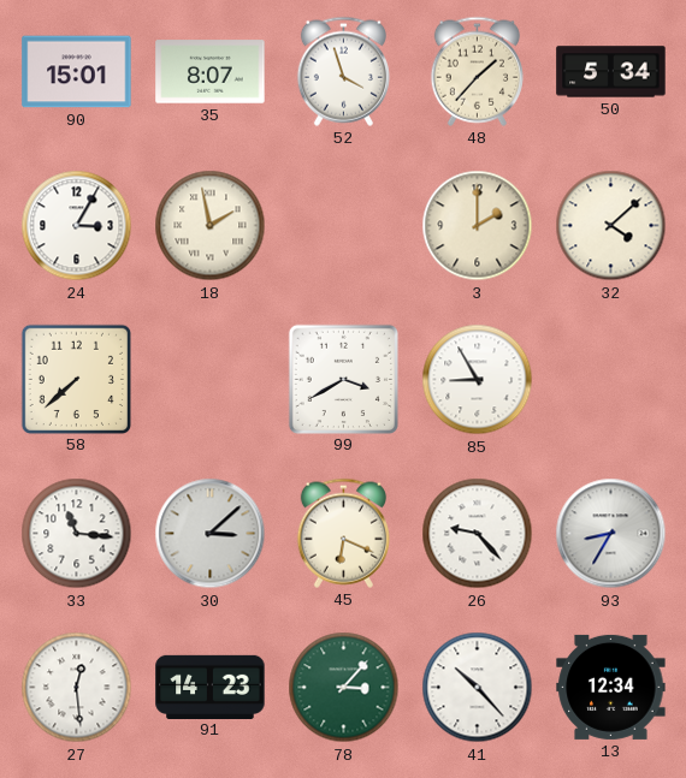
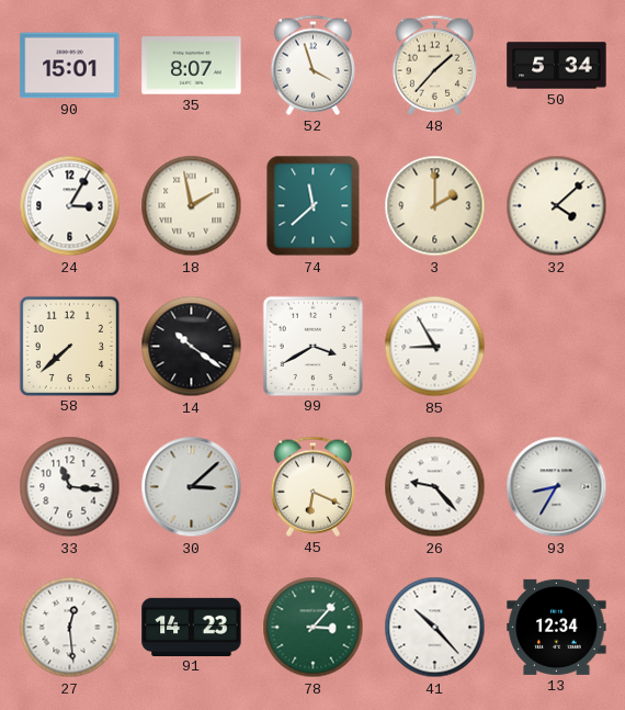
74: none -> 11:38 (314, 206)
14: none -> 10:21 (192, 347)
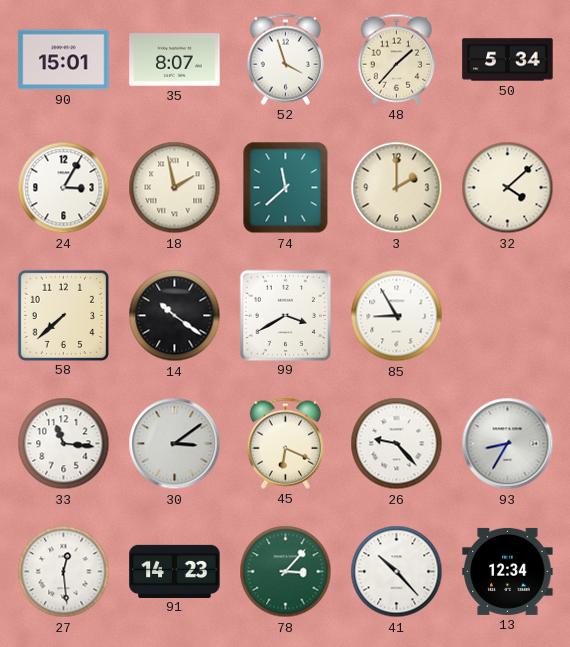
30: 3:08 -> 3:09 (175, 444)
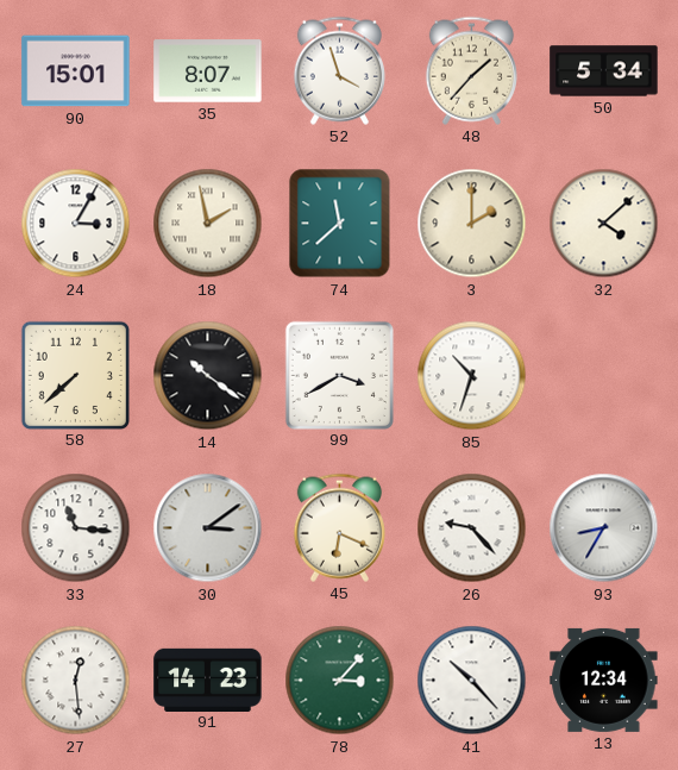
85: 8:55 -> 10:33 (472, 376)
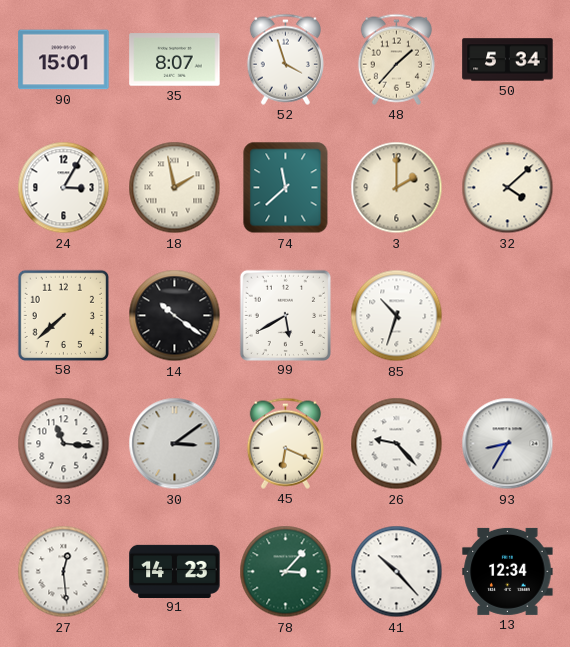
99: 3:40 -> 5:40 (285, 315)
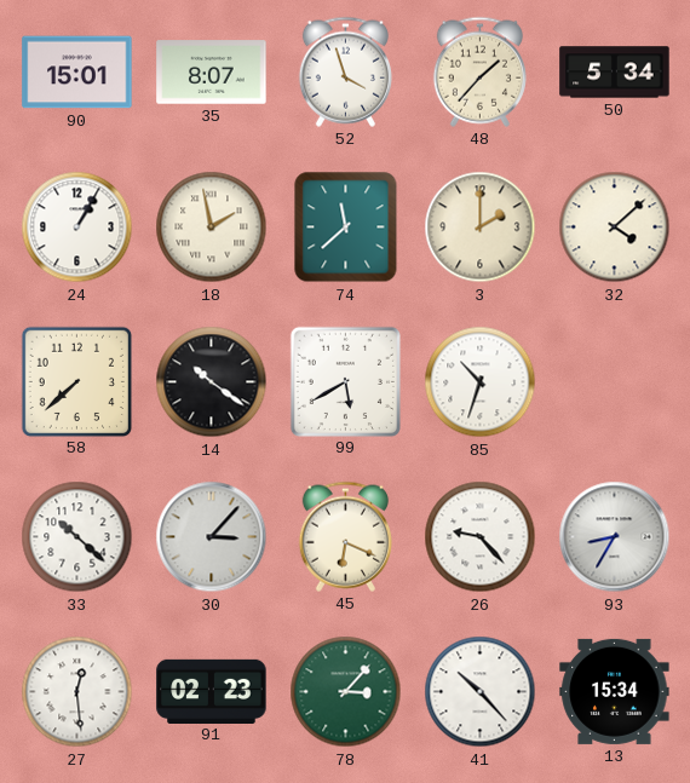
24: 3:05 -> 1:05 (77, 228)
33: 11:16 -> 10:22 (77, 537)
30: 3:09 -> 3:07 (212, 537)
91: 14:23 -> 02:23 (212, 691)
13: 12:34 -> 15:34 (615, 691)
